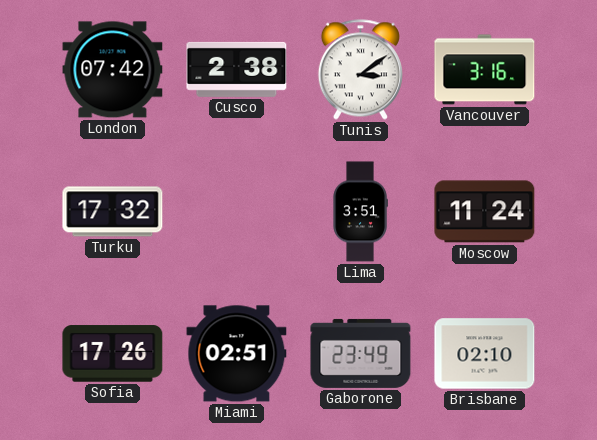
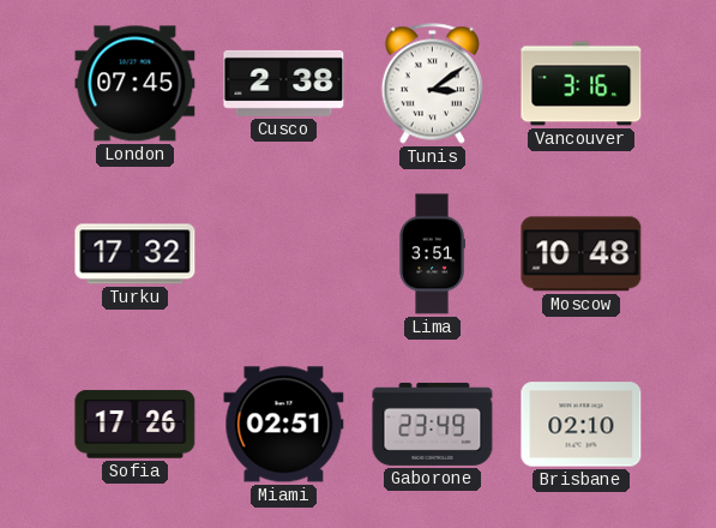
London: 07:42 -> 07:45 (136, 84)
Moscow: 11:24 -> 10:48 (582, 254)
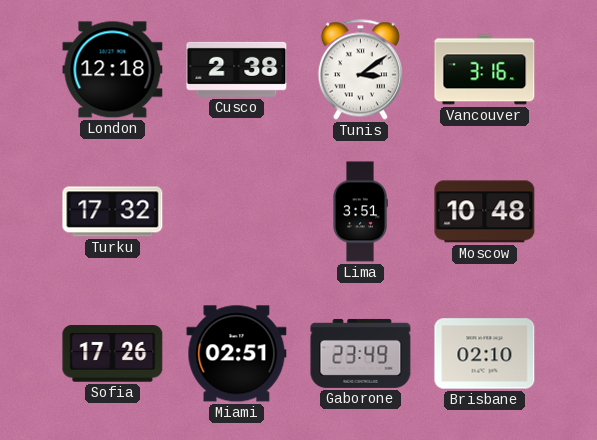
London: 07:45 -> 12:18 (113, 70)
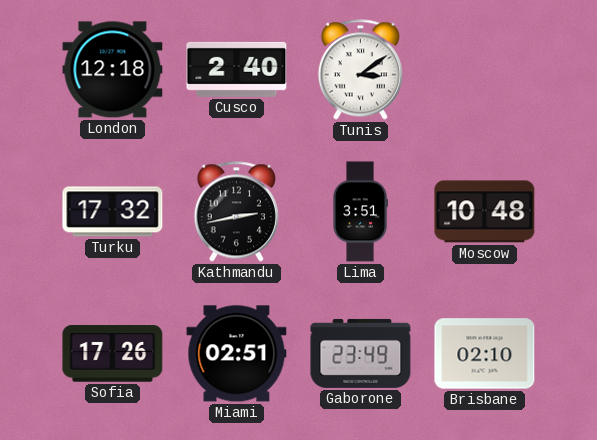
Cusco: 2:38 -> 2:40 (237, 69)
Vancouver: 3:16 -> none (485, 70)
Kathmandu: none -> 2:43 (236, 212)
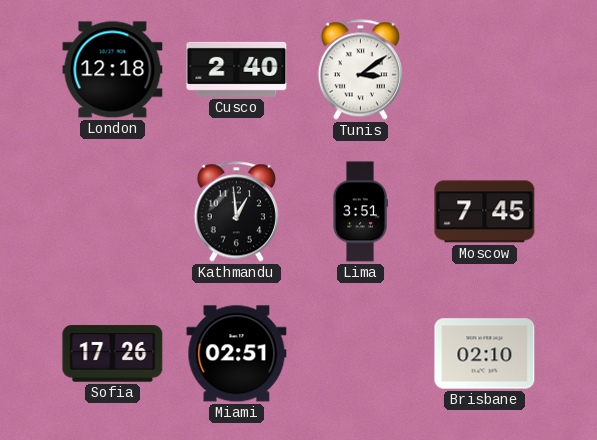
Turku: 17:32 -> none (113, 212)
Kathmandu: 2:43 -> 12:59 (236, 212)
Moscow: 10:48 -> 7:45 (485, 212)
Gaborone: 23:49 -> none (361, 353)
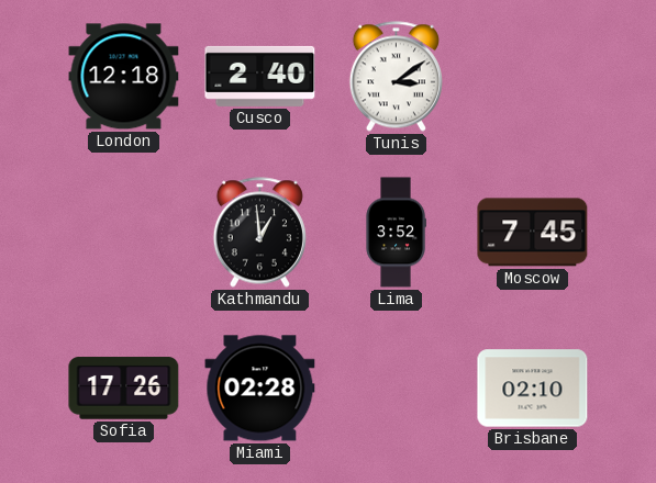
Lima: 3:51 -> 3:52 (396, 233)
Miami: 02:51 -> 02:28 (260, 389)
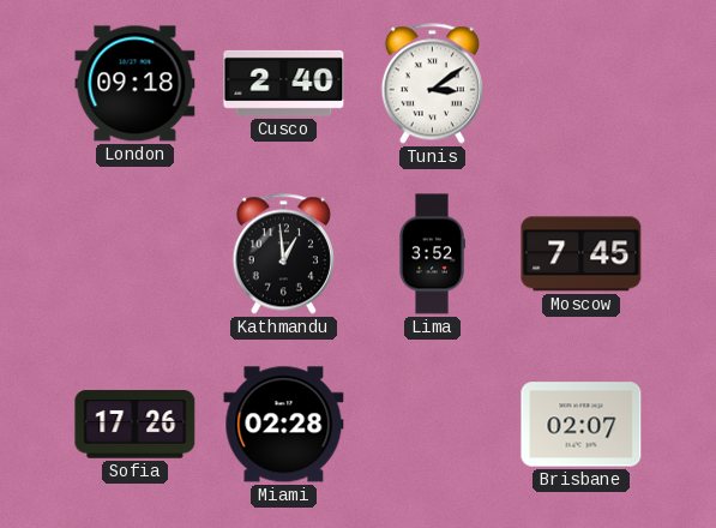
London: 12:18 -> 09:18 (136, 84)
Brisbane: 02:10 -> 02:07 (582, 425)
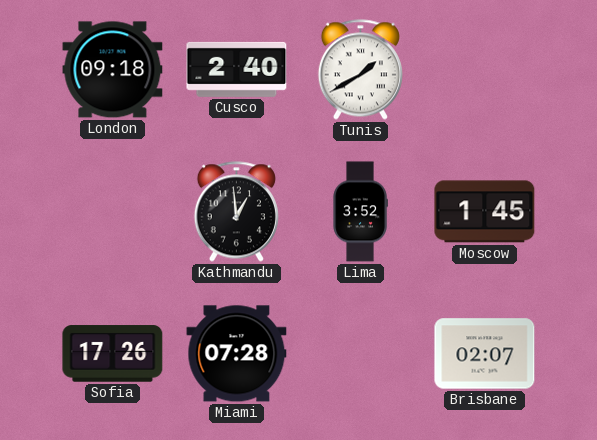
Tunis: 3:09 -> 1:40 (360, 70)
Moscow: 7:45 -> 1:45 (485, 212)
Miami: 02:28 -> 07:28 (237, 354)
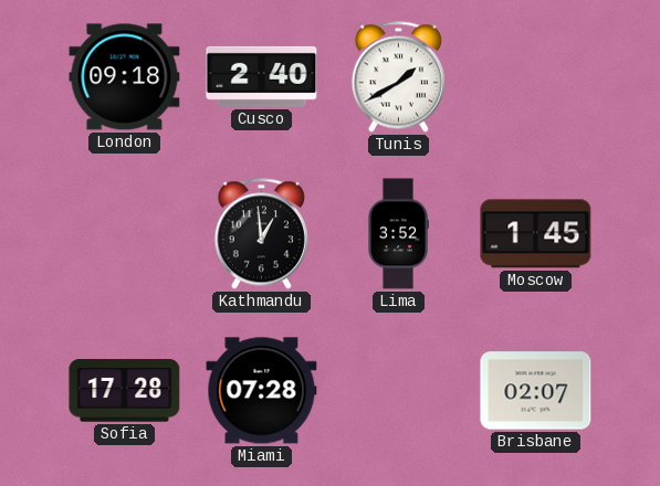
Sofia: 17:26 -> 17:28 (125, 391)
